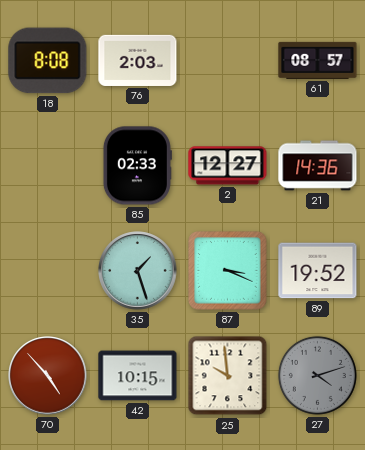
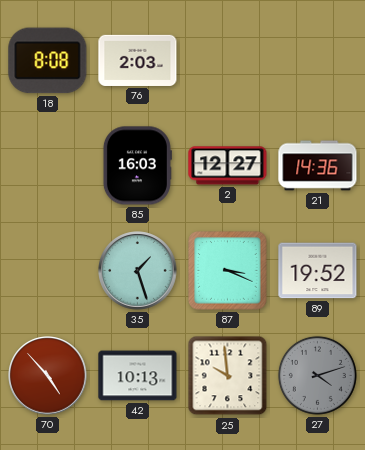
61: 08:57 -> none (318, 60)
85: 02:33 -> 16:03 (137, 166)
42: 10:15 -> 10:13 (138, 376)
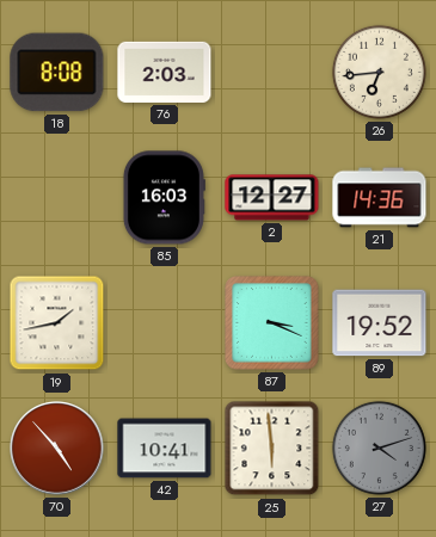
26: none -> 6:44 (379, 72)
19: none -> 1:43 (57, 323)
35: 1:27 -> none (138, 271)
42: 10:13 -> 10:41 (165, 449)
25: 9:59 -> 5:59 (272, 449)
